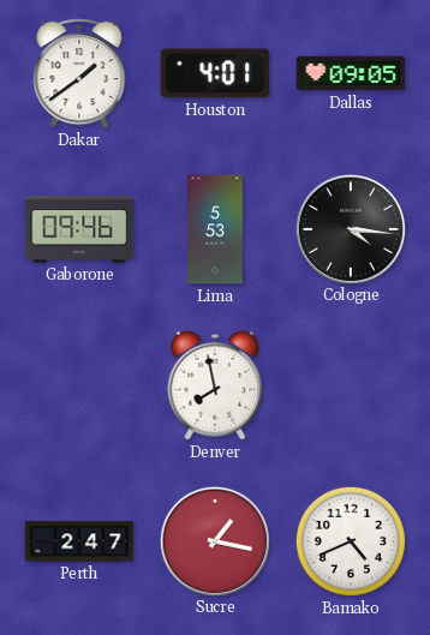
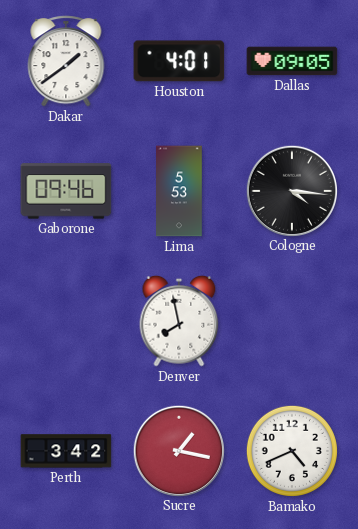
Perth: 2:47 -> 3:42 (66, 451)
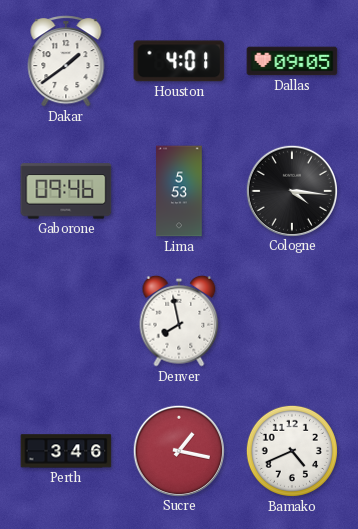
Perth: 3:42 -> 3:46 (66, 451)
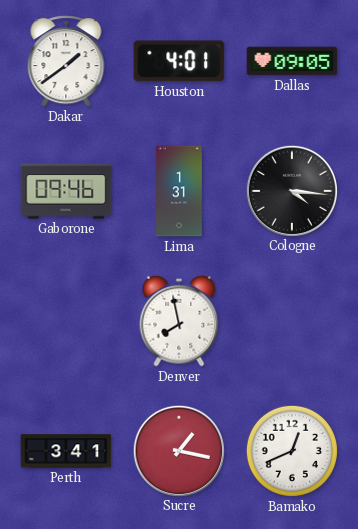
Lima: 5:53 -> 1:31 (179, 191)
Perth: 3:46 -> 3:41 (66, 451)
Bamako: 4:41 -> 12:41 (292, 451)
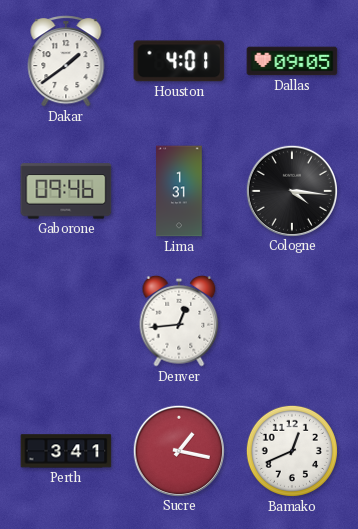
Denver: 7:58 -> 12:44 (179, 321)
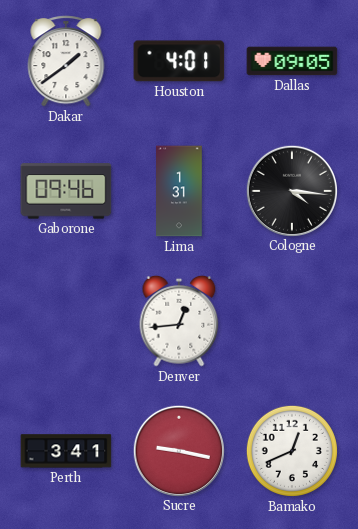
Sucre: 1:17 -> 9:17 (178, 450)
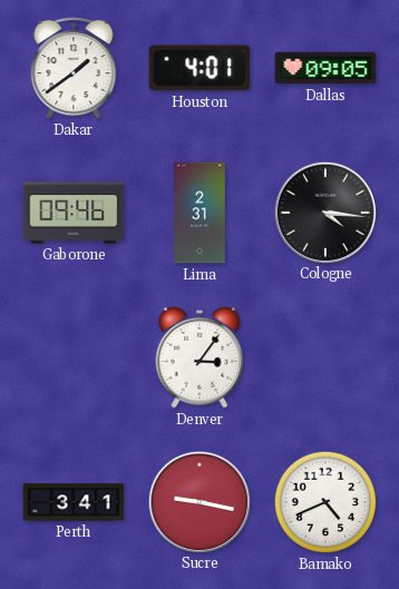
Lima: 1:31 -> 2:31 (199, 213)
Denver: 12:44 -> 3:06 (199, 357)
Bamako: 12:41 -> 4:41 (325, 502)
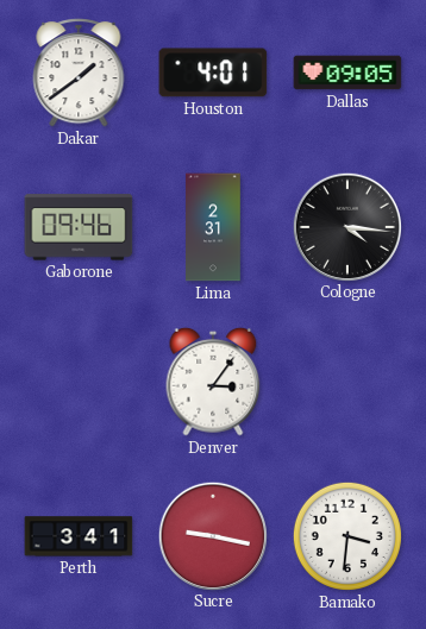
Bamako: 4:41 -> 3:31 (347, 536)
